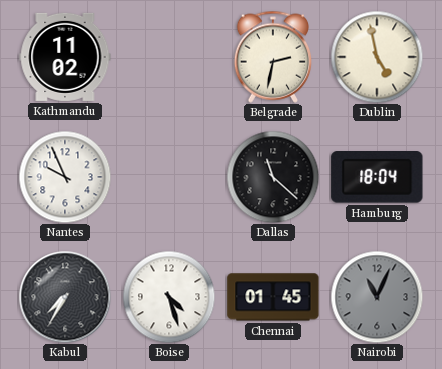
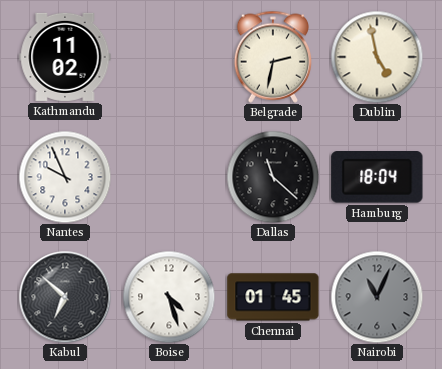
Kabul: 7:35 -> 6:52 (65, 297)
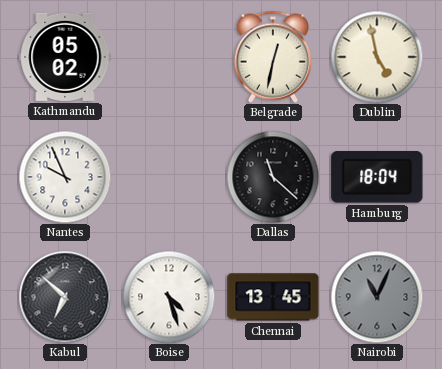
Kathmandu: 11:02 -> 05:02 (65, 57)
Belgrade: 2:32 -> 12:32 (272, 57)
Chennai: 01:45 -> 13:45 (273, 297)
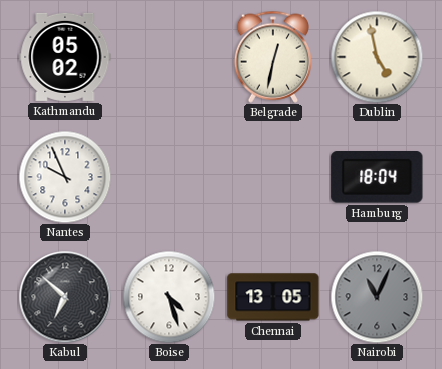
Dallas: 11:22 -> none (273, 177)
Chennai: 13:45 -> 13:05 (273, 297)
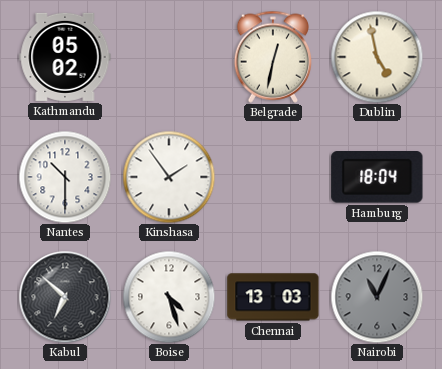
Nantes: 9:56 -> 10:30 (65, 177)
Kinshasa: none -> 1:54 (169, 177)
Chennai: 13:05 -> 13:03 (273, 297)
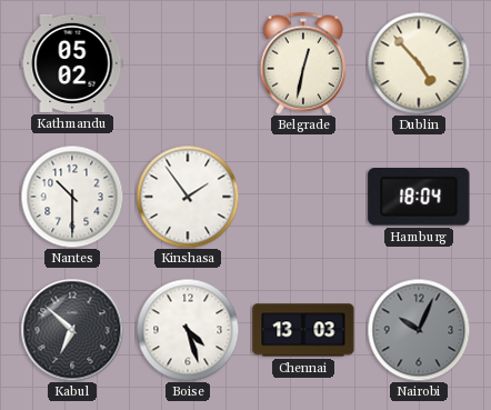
Dublin: 4:58 -> 4:53 (419, 63)
Nairobi: 11:04 -> 10:04 (419, 330)
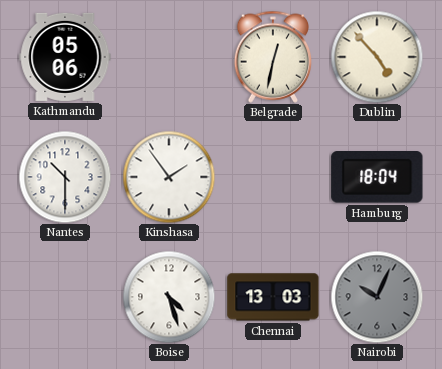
Kathmandu: 05:02 -> 05:06 (65, 57)
Kabul: 6:52 -> none (72, 330)
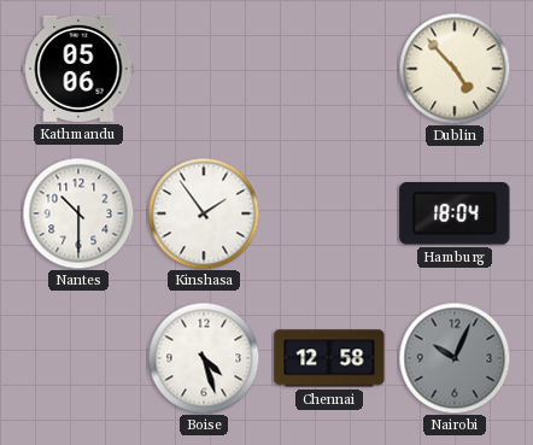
Belgrade: 12:32 -> none (272, 57)
Chennai: 13:03 -> 12:58 (329, 358)
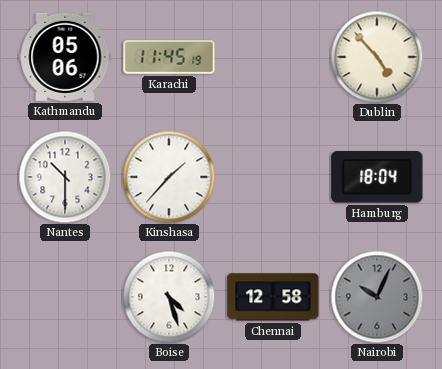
Karachi: none -> 11:45 (169, 57)
Kinshasa: 1:54 -> 1:37 (169, 177)
